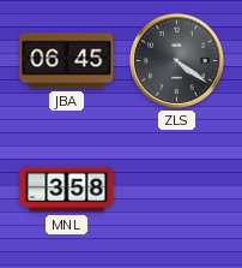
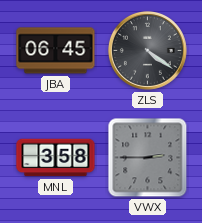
VWX: none -> 2:45 (148, 158)
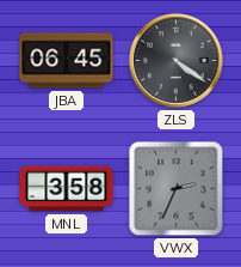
VWX: 2:45 -> 2:34 (177, 189)
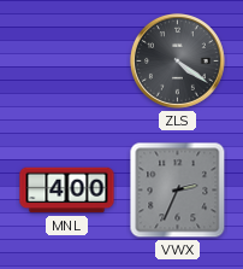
JBA: 06:45 -> none (67, 61)
MNL: 3:58 -> 4:00 (67, 191)
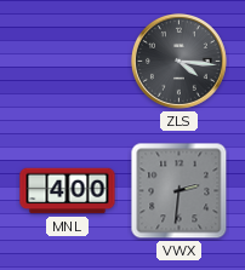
ZLS: 4:21 -> 4:16 (178, 61)
VWX: 2:34 -> 2:31 (180, 191)
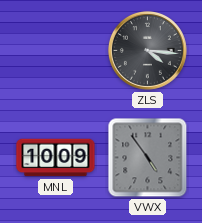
MNL: 4:00 -> 10:09 (56, 158)
VWX: 2:31 -> 4:54 (148, 158)
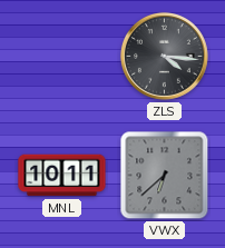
MNL: 10:09 -> 10:11 (62, 176)
VWX: 4:54 -> 6:38 (165, 176)
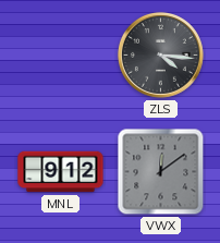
MNL: 10:11 -> 9:12 (61, 172)
VWX: 6:38 -> 12:09 (161, 172)
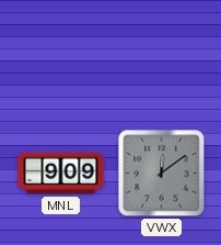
ZLS: 4:16 -> none (160, 54)
MNL: 9:12 -> 9:09 (61, 174)
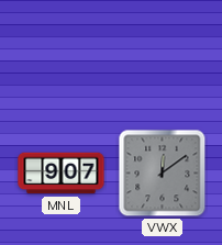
MNL: 9:09 -> 9:07 (62, 174)
